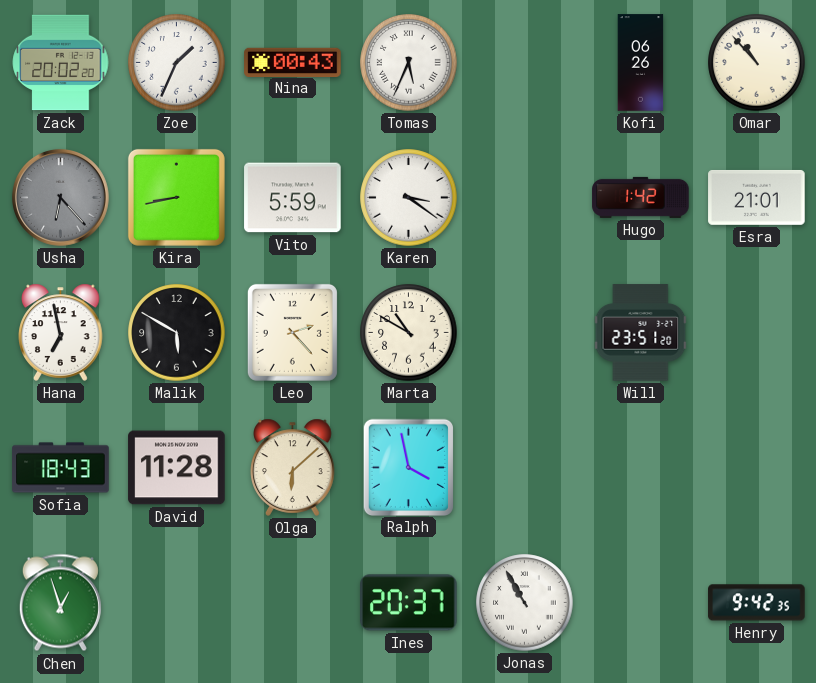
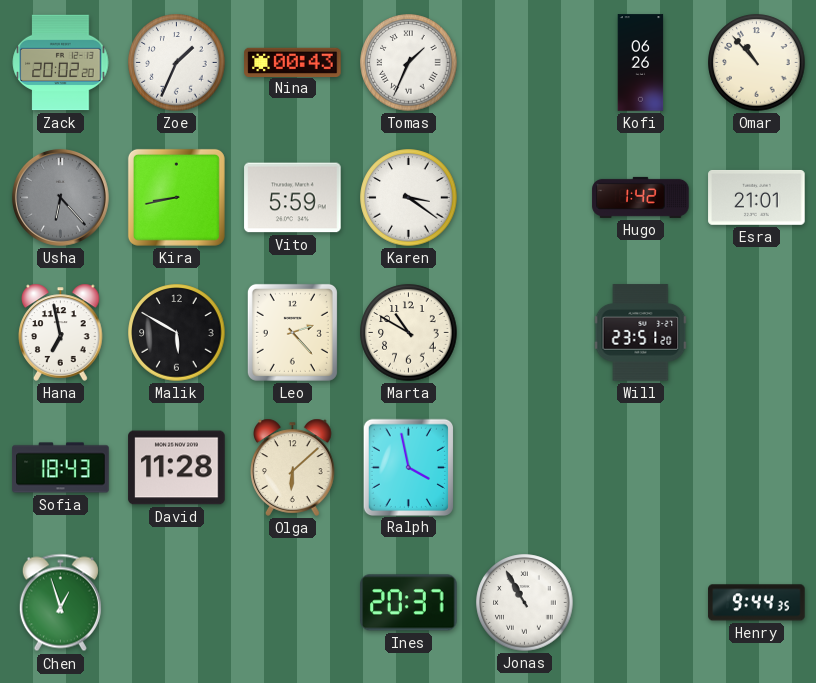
Tomas: 5:34 -> 1:34 (409, 63)
Henry: 9:42 -> 9:44 (757, 603)
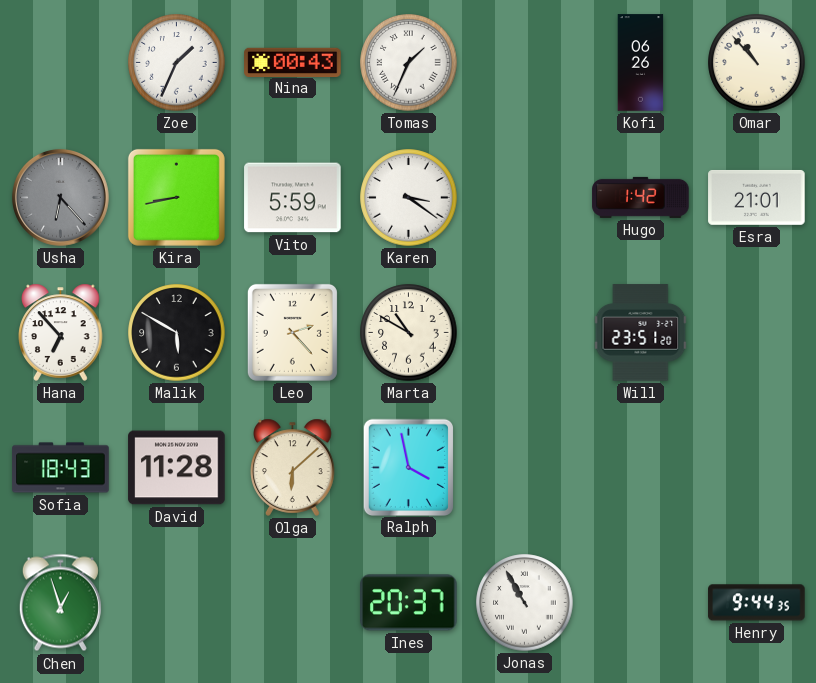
Zack: 20:02 -> none (61, 63)
Hana: 6:58 -> 6:53 (61, 332)
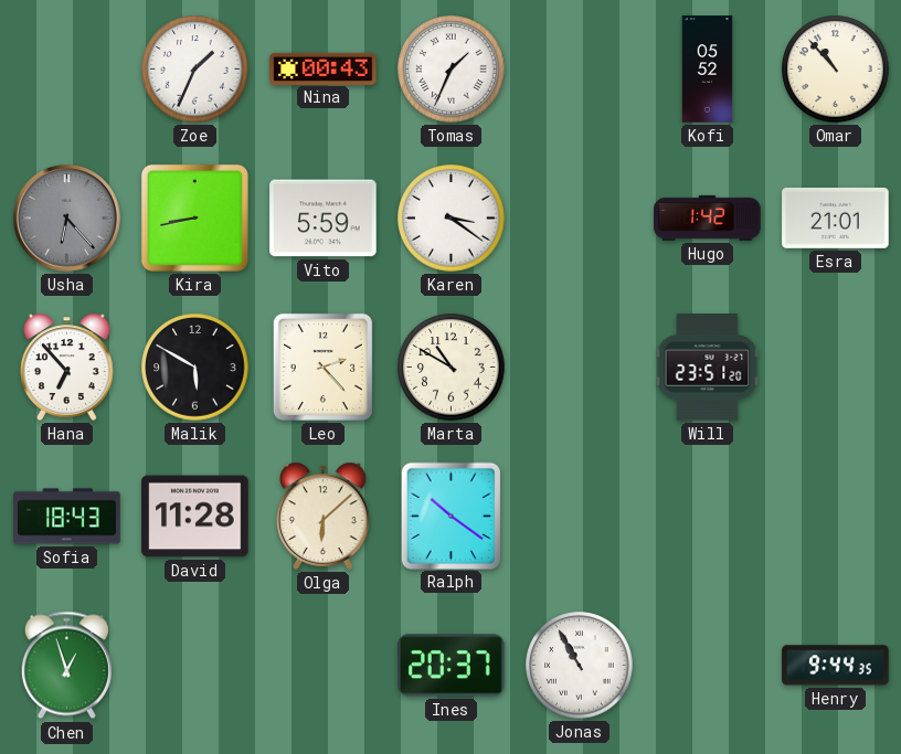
Kofi: 06:26 -> 05:52 (708, 70)
Ralph: 3:58 -> 10:21 (451, 516)
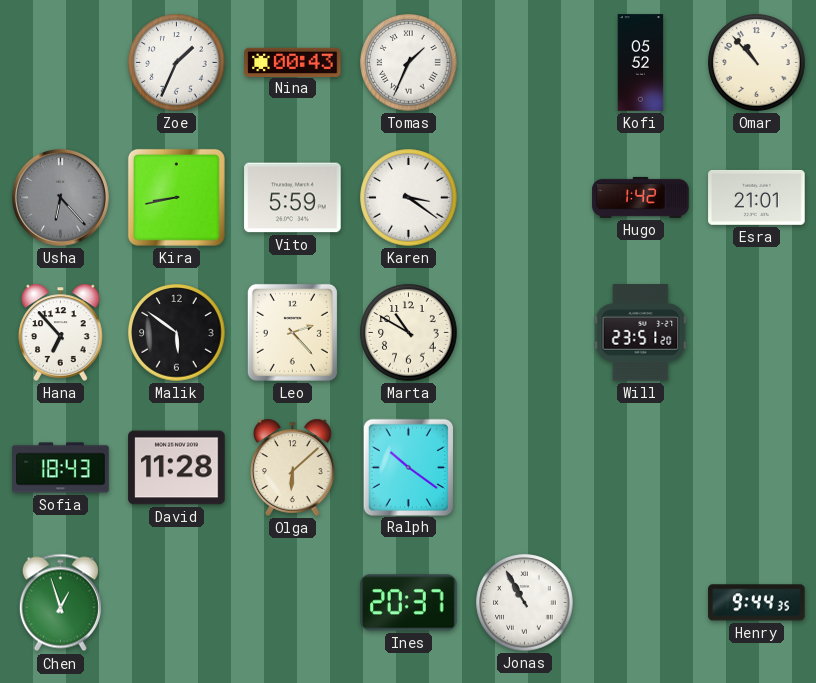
Malik: 5:50 -> 5:51 (177, 333)
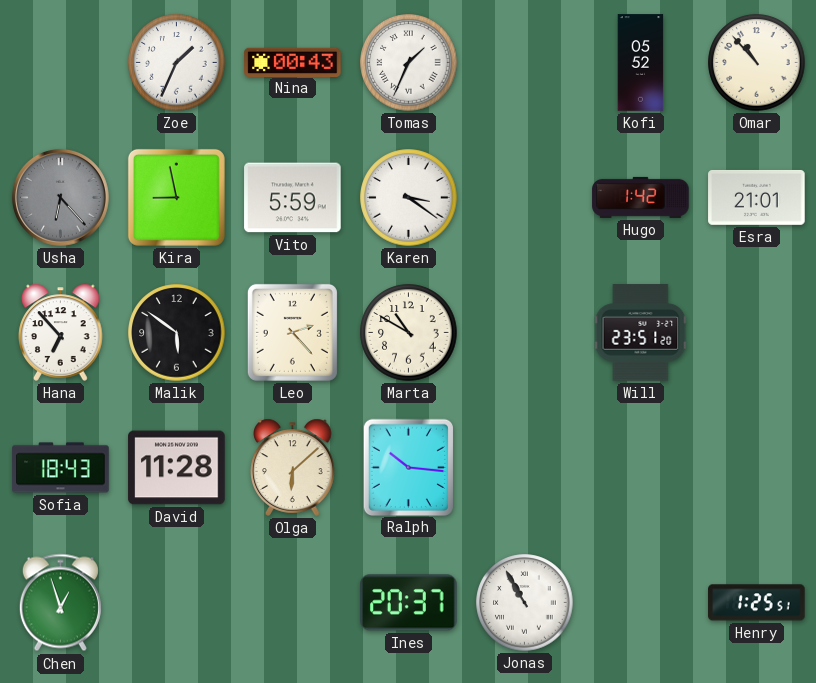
Kira: 8:43 -> 8:58 (176, 197)
Ralph: 10:21 -> 10:16 (408, 467)
Henry: 9:44 -> 1:25 (757, 603)
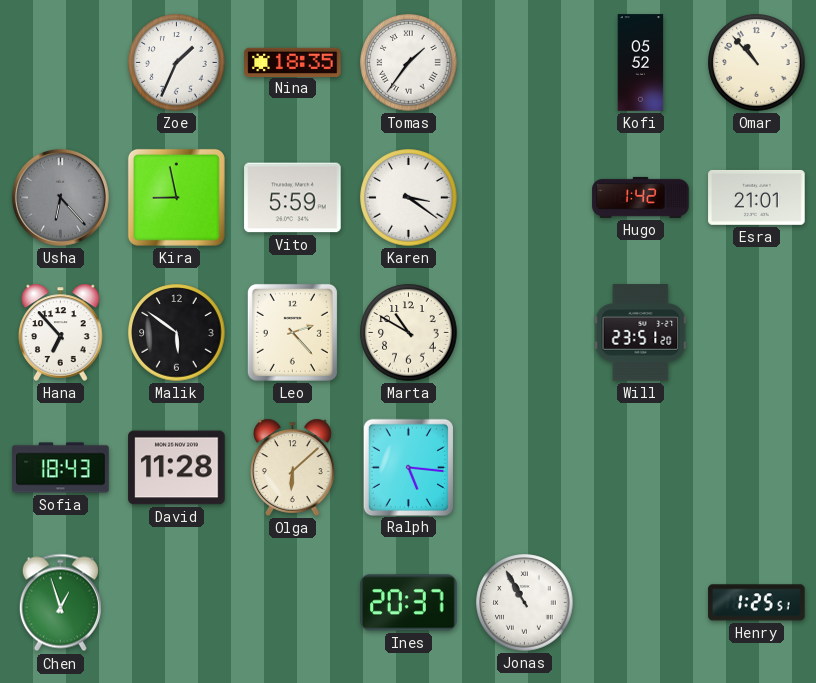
Nina: 00:43 -> 18:35 (293, 62)
Tomas: 1:34 -> 1:36 (409, 63)
Ralph: 10:16 -> 5:16 (408, 467)
